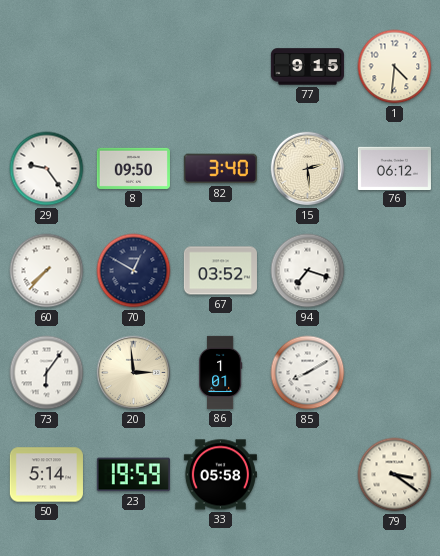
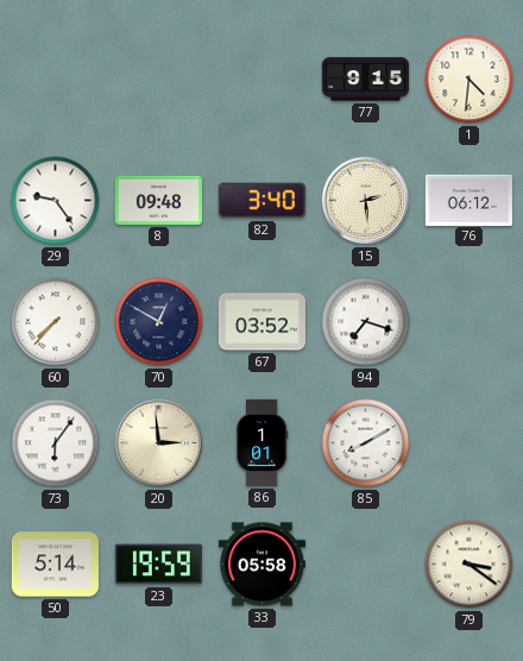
8: 09:50 -> 09:48 (158, 200)
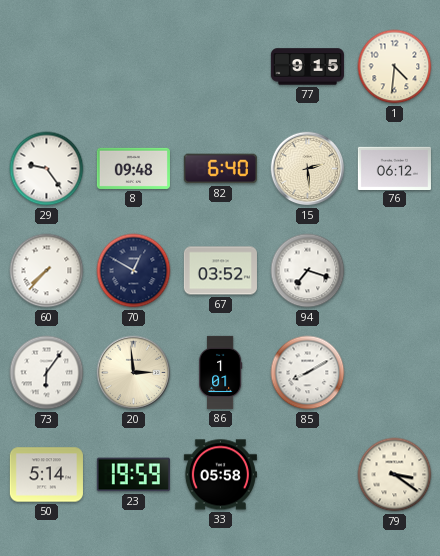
82: 3:40 -> 6:40 (220, 169)
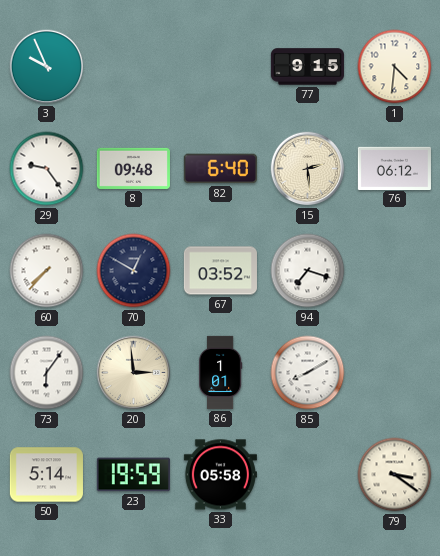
3: none -> 9:56 (47, 67)
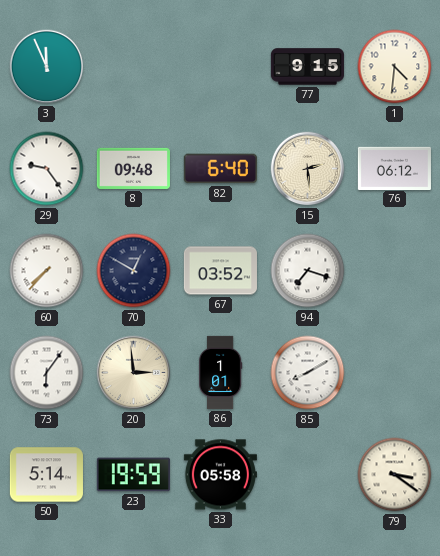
3: 9:56 -> 11:56 (47, 67)
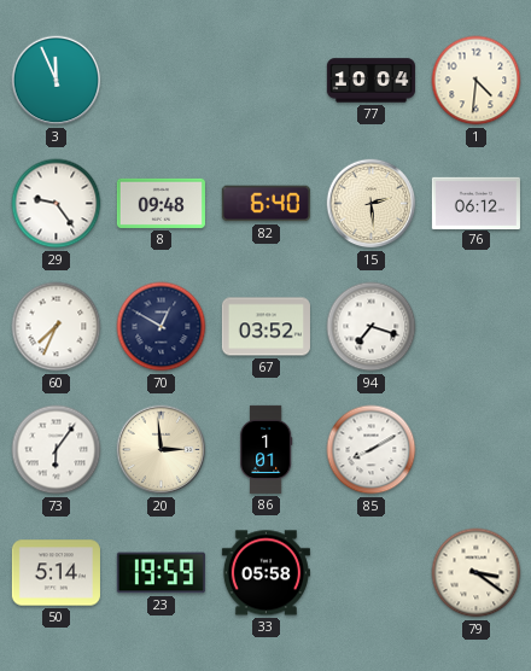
77: 9:15 -> 10:04 (370, 81)
60: 7:37 -> 7:34 (57, 327)
